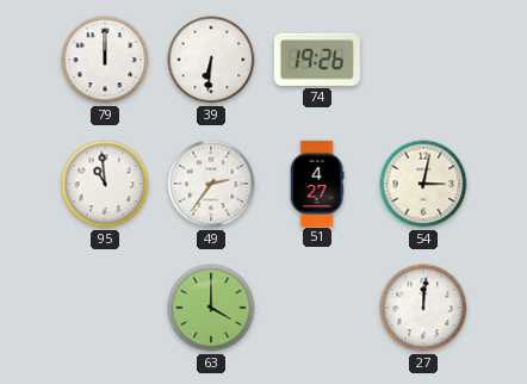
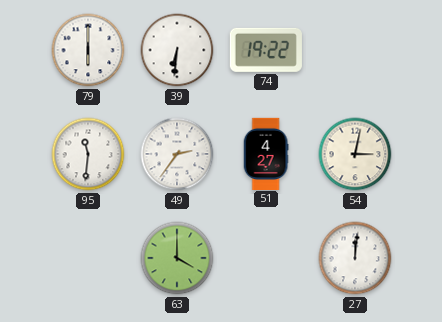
79: 12:00 -> 6:00 (88, 50)
74: 19:26 -> 19:22 (266, 50)
95: 10:59 -> 11:31 (88, 154)
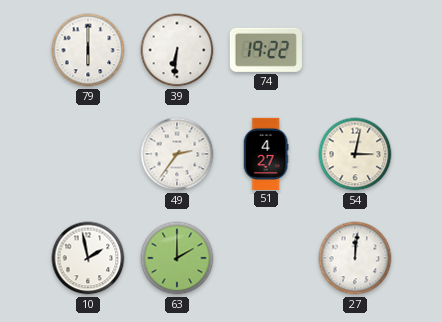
95: 11:31 -> none (88, 154)
10: none -> 1:58 (88, 258)
63: 4:00 -> 2:00 (177, 258)
